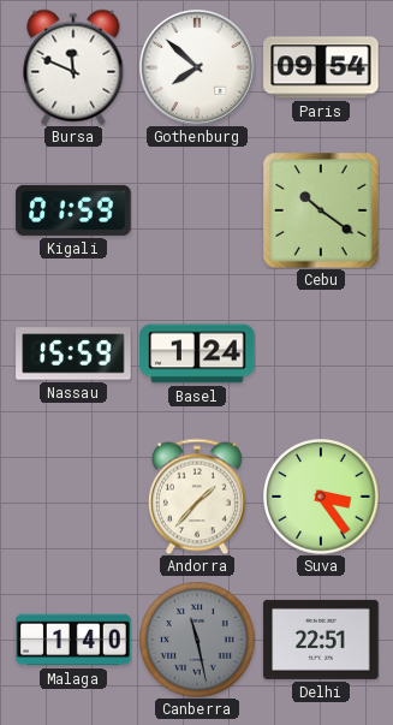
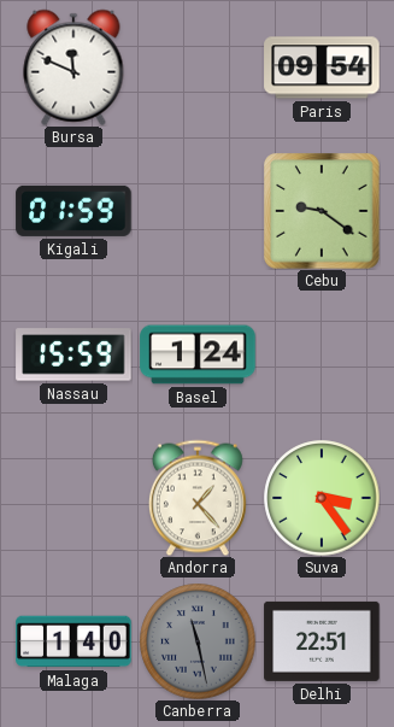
Gothenburg: 7:52 -> none (198, 69)
Cebu: 10:21 -> 9:21 (322, 211)
Andorra: 1:37 -> 1:23 (198, 498)
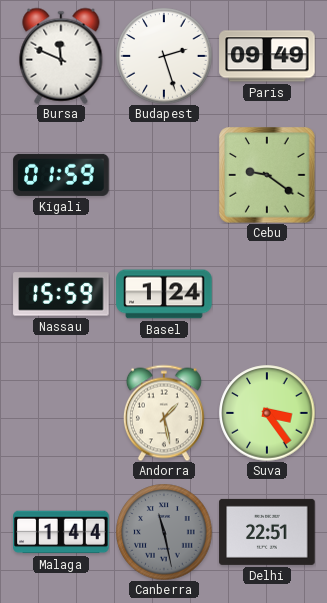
Budapest: none -> 2:27 (164, 56)
Paris: 09:54 -> 09:49 (267, 56)
Andorra: 1:23 -> 1:28 (164, 413)
Malaga: 1:40 -> 1:44 (61, 532)
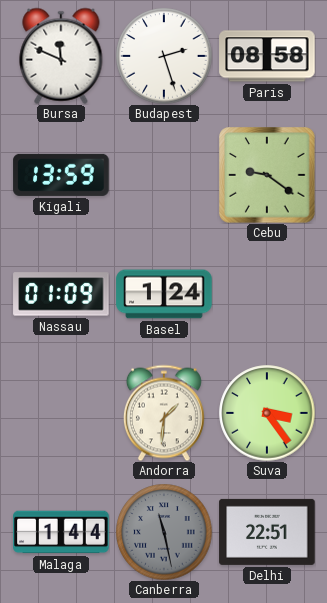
Paris: 09:49 -> 08:58 (267, 56)
Kigali: 01:59 -> 13:59 (61, 175)
Nassau: 15:59 -> 01:09 (61, 294)
Andorra: 1:28 -> 1:31 (164, 413)
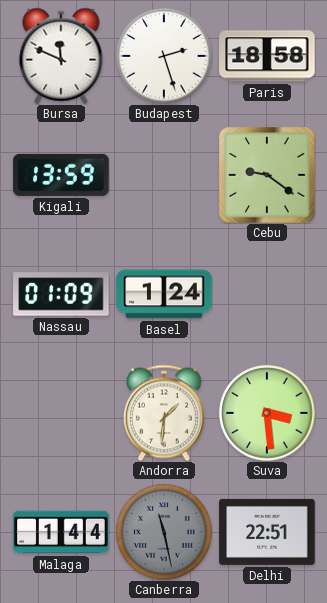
Paris: 08:58 -> 18:58 (267, 56)
Suva: 3:24 -> 3:29 (267, 413)
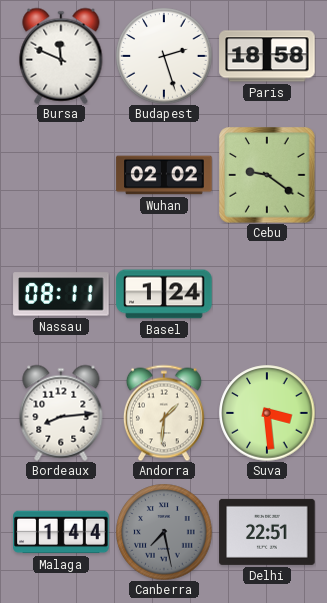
Kigali: 13:59 -> none (61, 175)
Wuhan: none -> 02:02 (164, 175)
Nassau: 01:09 -> 08:11 (61, 294)
Bordeaux: none -> 8:14 (61, 413)
Canberra: 11:28 -> 7:28 (164, 532)
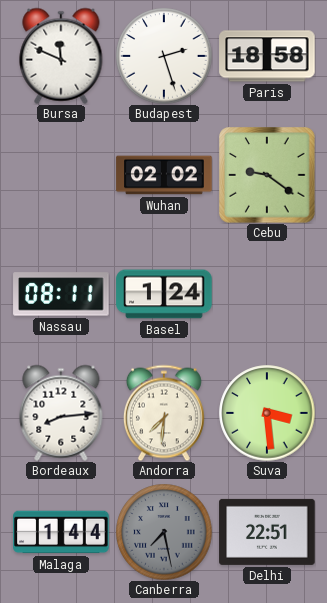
Andorra: 1:31 -> 7:31 (164, 413)
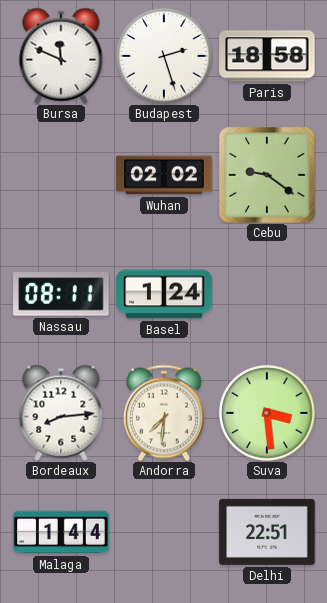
Canberra: 7:28 -> none (164, 532)
